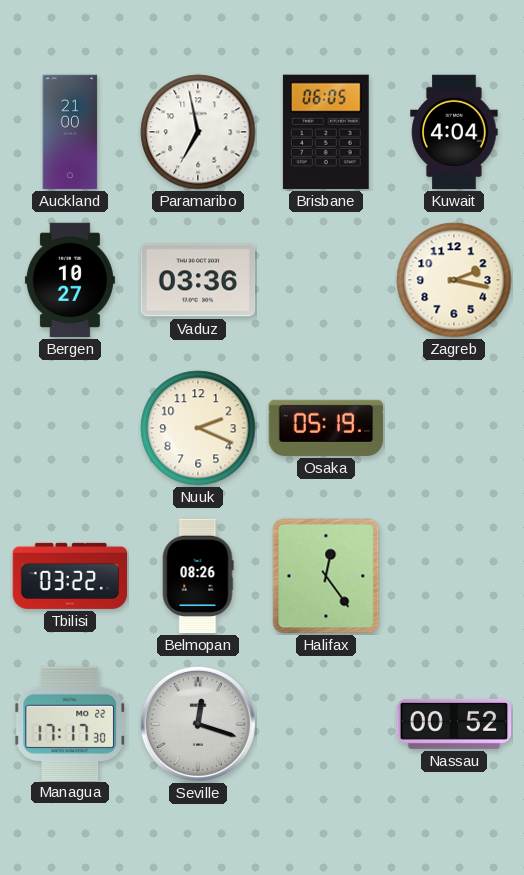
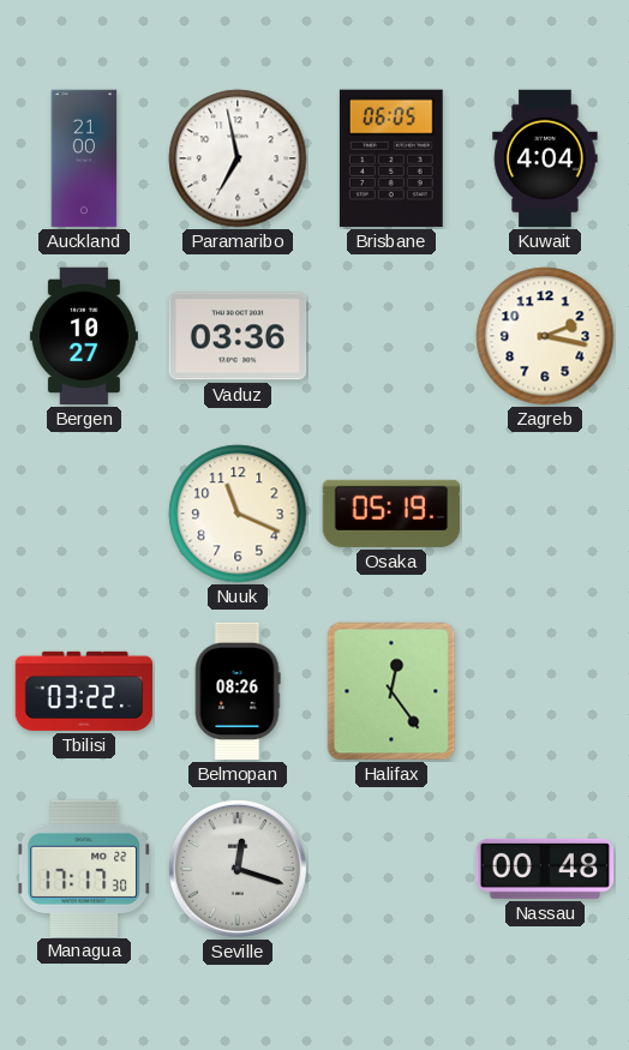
Nuuk: 2:19 -> 11:19 (238, 514)
Nassau: 00:52 -> 00:48 (545, 869)
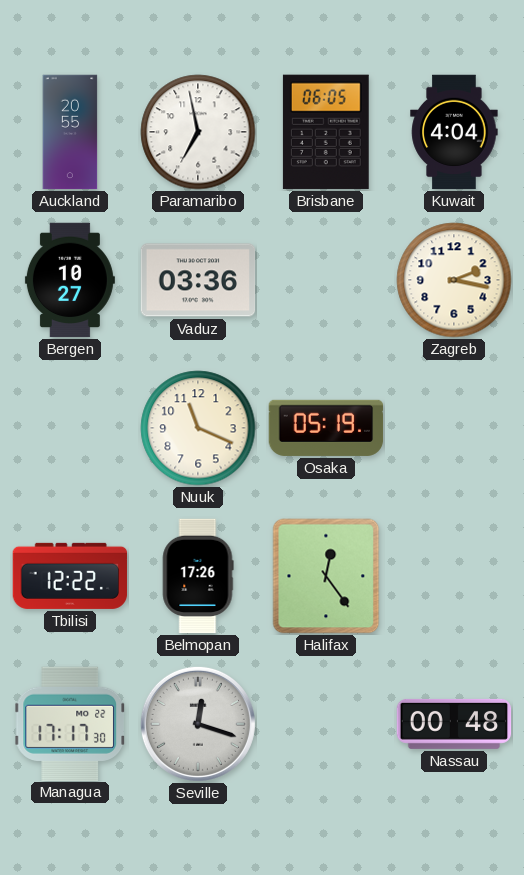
Auckland: 21:00 -> 20:55 (70, 132)
Tbilisi: 03:22 -> 12:22 (70, 576)
Belmopan: 08:26 -> 17:26 (198, 576)
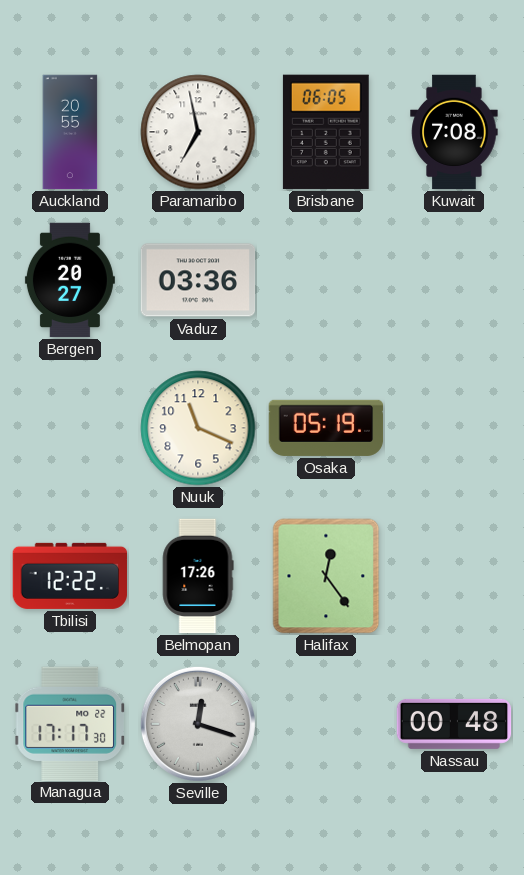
Kuwait: 4:04 -> 7:08 (454, 132)
Bergen: 10:27 -> 20:27 (70, 280)
Zagreb: 2:17 -> none (454, 280)
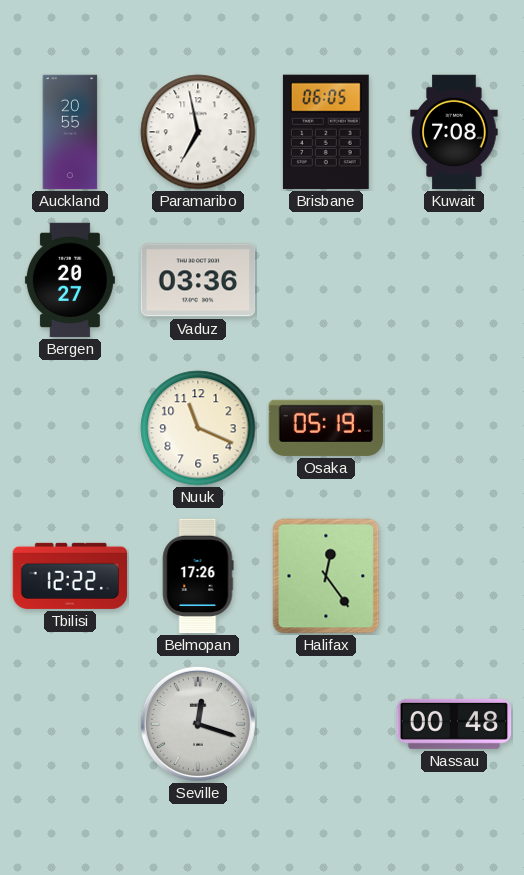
Managua: 17:17 -> none (71, 723)
